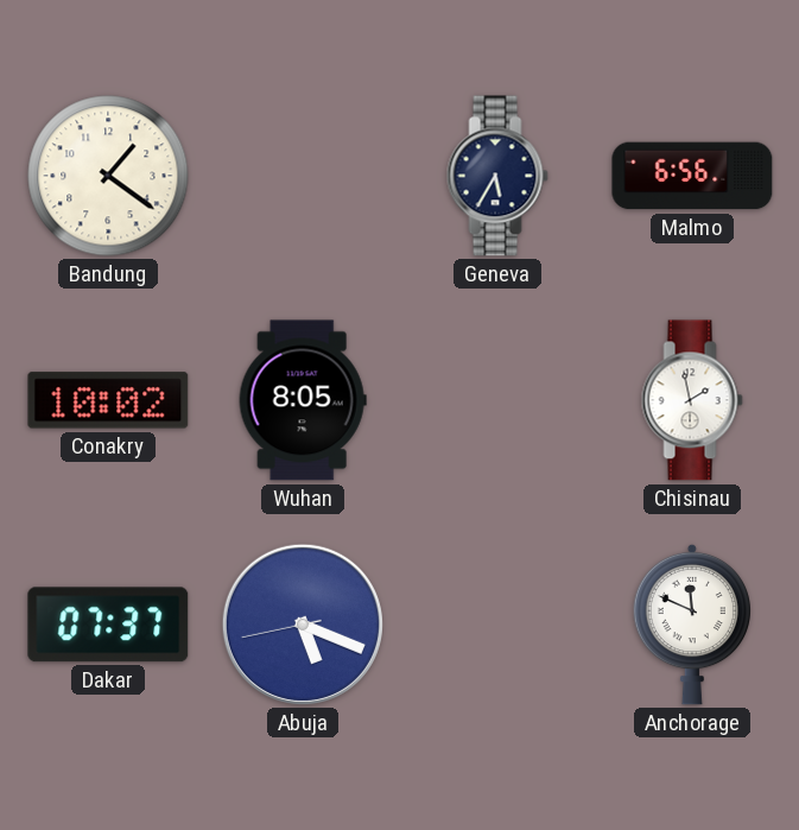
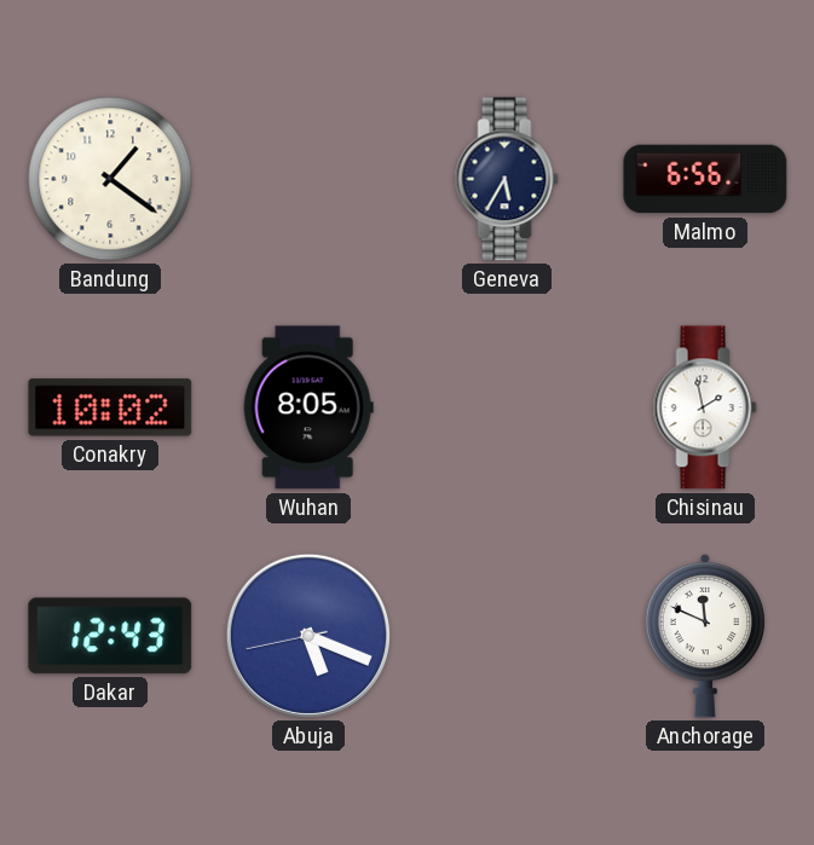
Dakar: 07:37 -> 12:43 (110, 636)
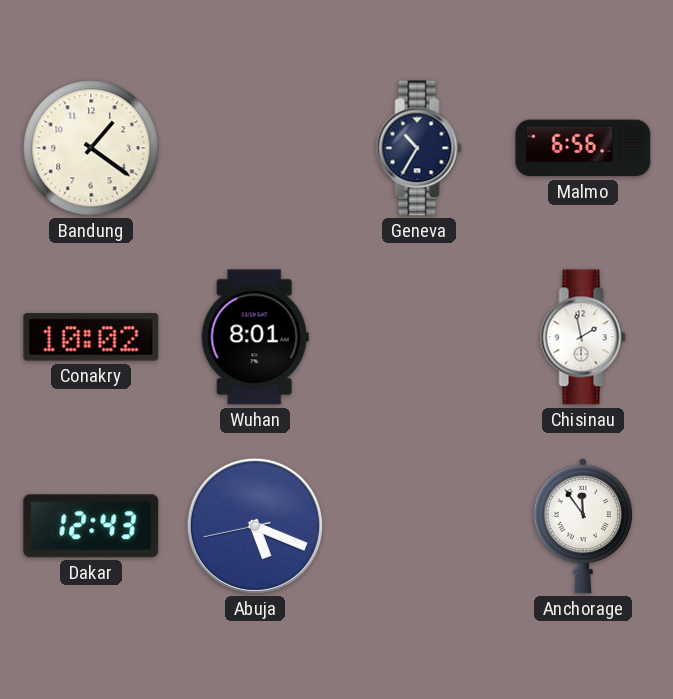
Geneva: 5:35 -> 10:35 (419, 148)
Wuhan: 8:05 -> 8:01 (255, 337)
Anchorage: 11:49 -> 11:54 (582, 526)
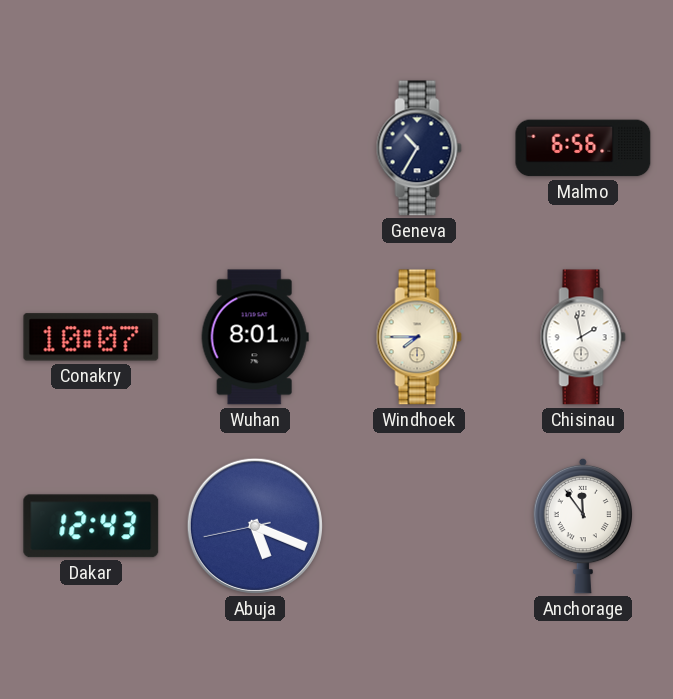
Bandung: 1:21 -> none (91, 148)
Conakry: 10:02 -> 10:07 (91, 337)
Windhoek: none -> 7:45 (419, 337)
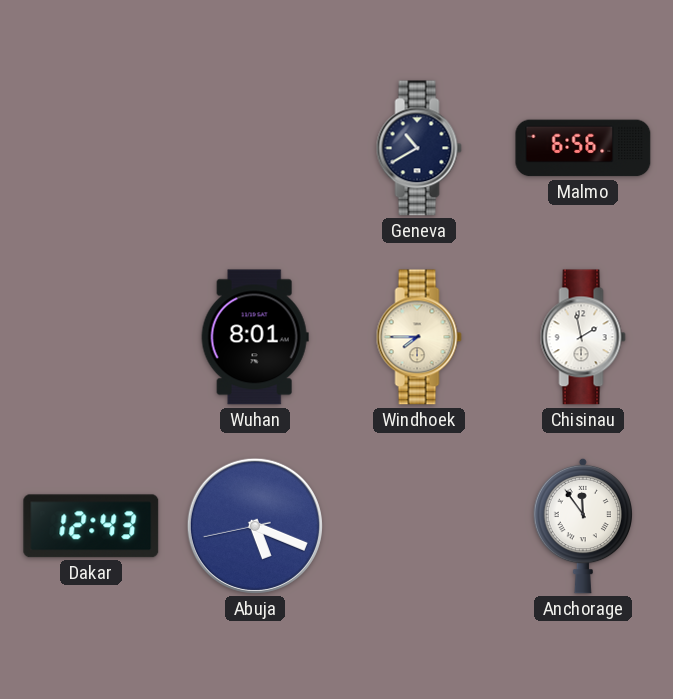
Geneva: 10:35 -> 10:40 (419, 148)
Conakry: 10:07 -> none (91, 337)
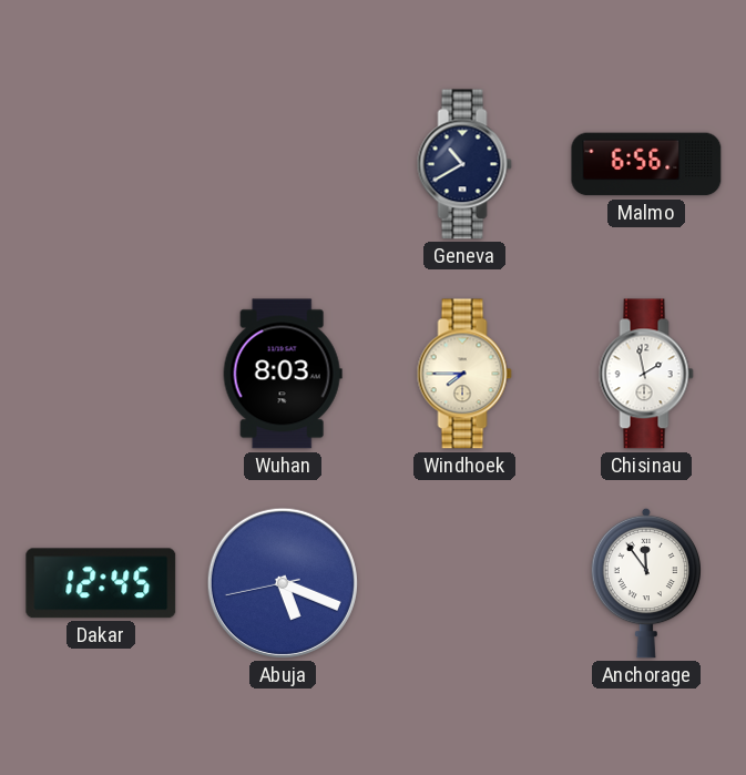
Wuhan: 8:01 -> 8:03 (283, 374)
Dakar: 12:43 -> 12:45 (101, 583)
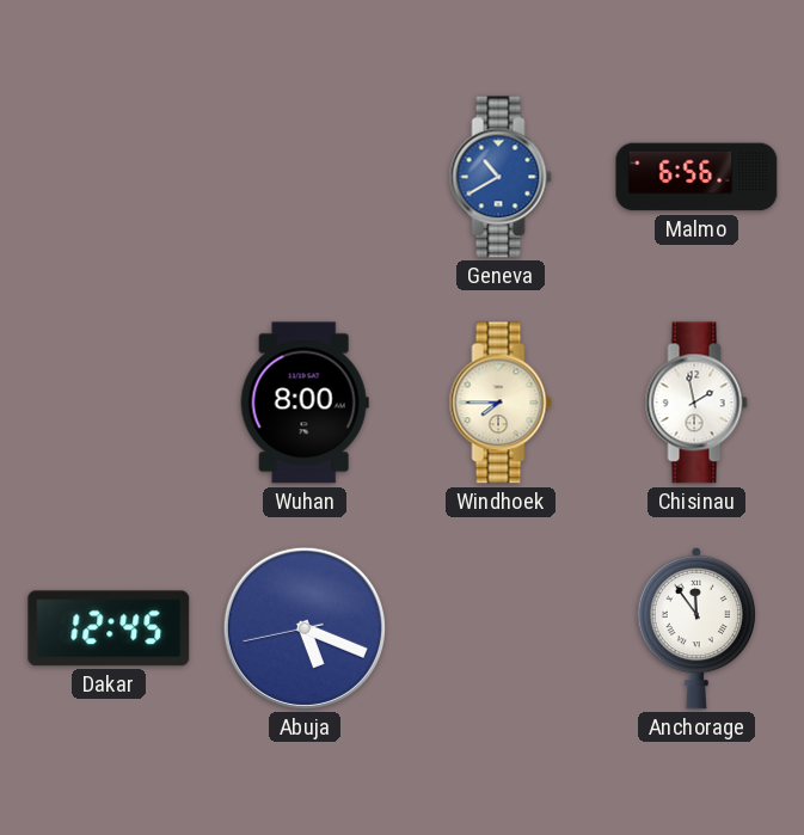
Geneva dial: navy -> blue (501, 177)
Wuhan: 8:03 -> 8:00 (305, 403)
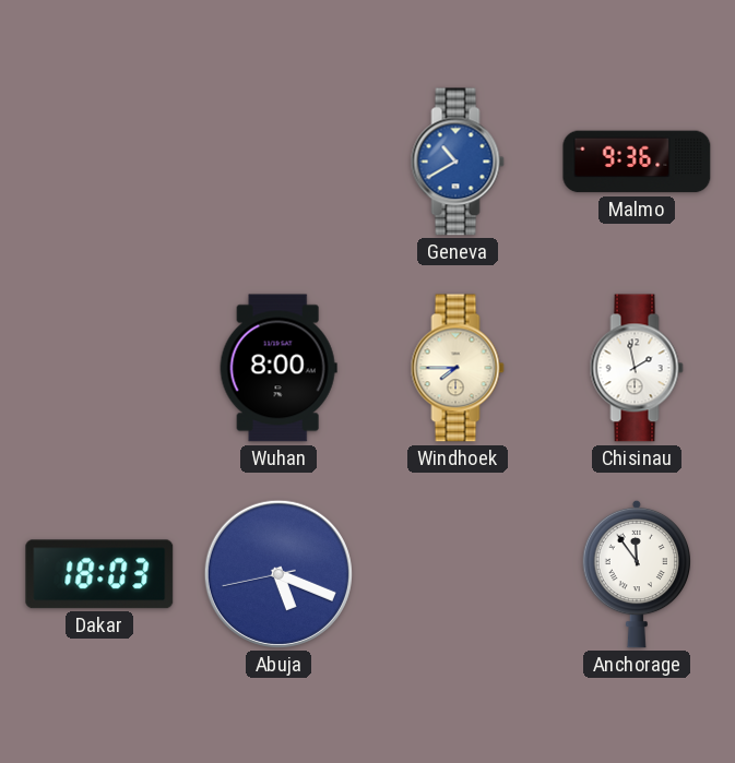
Malmo: 6:56 -> 9:36 (637, 162)
Dakar: 12:45 -> 18:03 (99, 574)
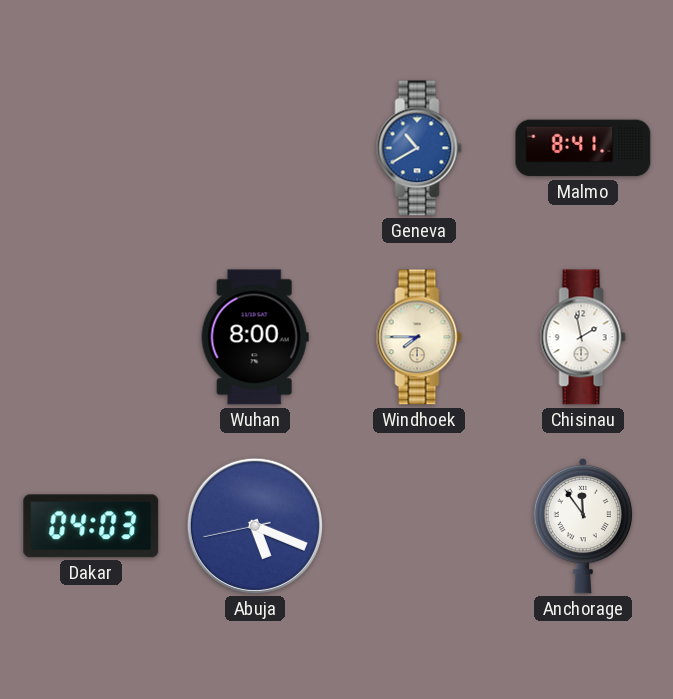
Malmo: 9:36 -> 8:41 (583, 148)
Dakar: 18:03 -> 04:03 (91, 526)
